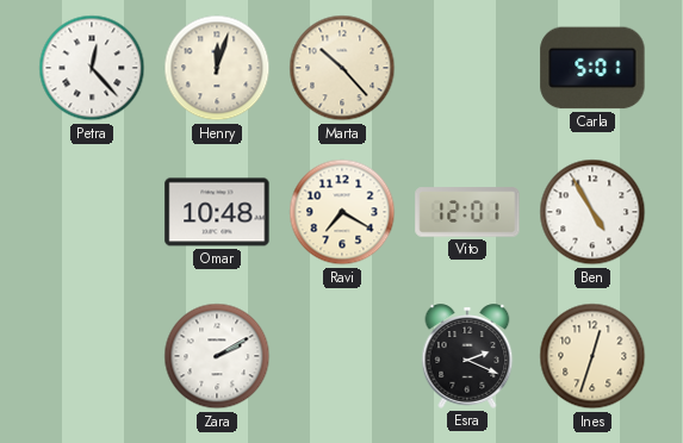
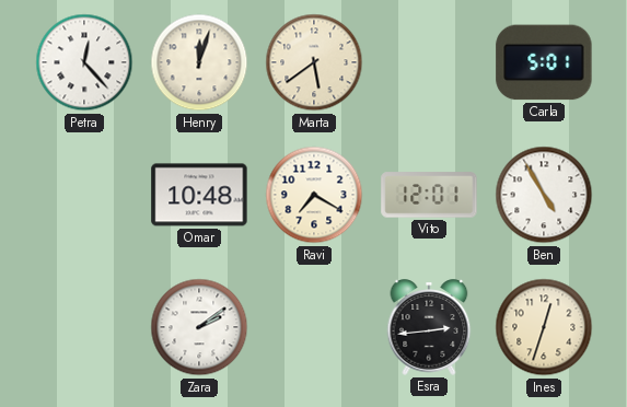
Marta: 10:23 -> 5:39 (314, 62)
Zara: 2:10 -> 2:09 (199, 327)
Esra: 2:19 -> 2:44 (429, 327)
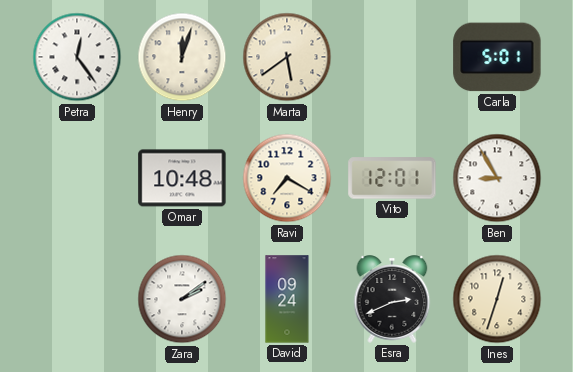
Petra: 12:23 -> 12:24 (77, 57)
Ben: 4:55 -> 8:55 (497, 178)
David: none -> 09:24 (287, 299)
Esra: 2:44 -> 2:41 (392, 299)
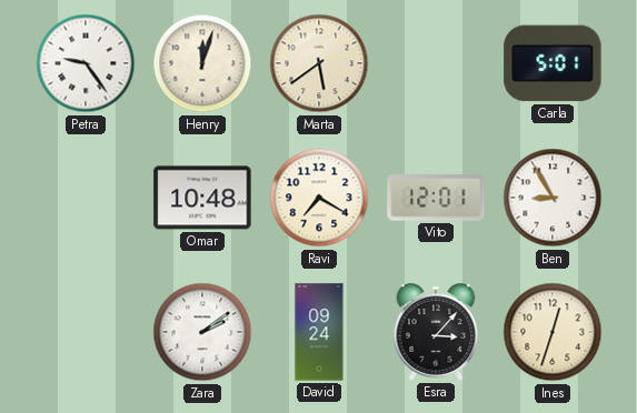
Petra: 12:24 -> 9:24 (86, 63)
Esra: 2:41 -> 3:07 (436, 332)
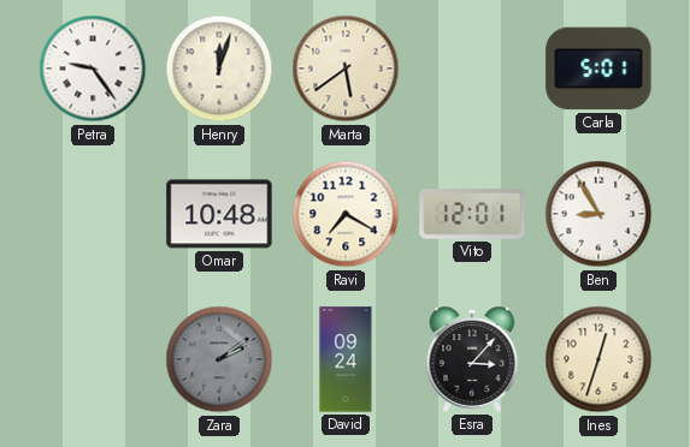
Zara dial: white -> grey (219, 359)
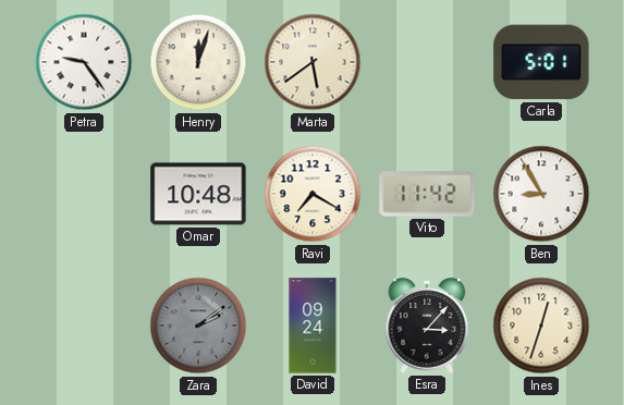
Vito: 12:01 -> 11:42 (427, 194)
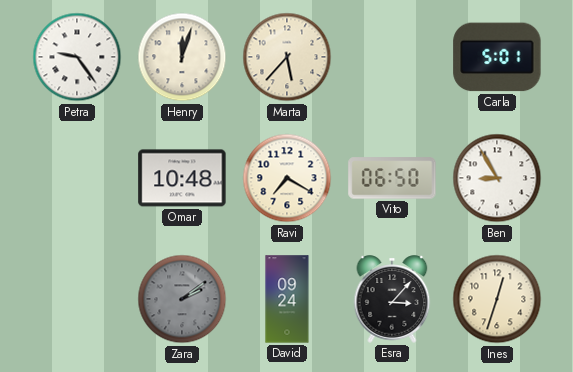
Marta: 5:39 -> 5:37 (287, 57)
Vito: 11:42 -> 06:50 (392, 178)
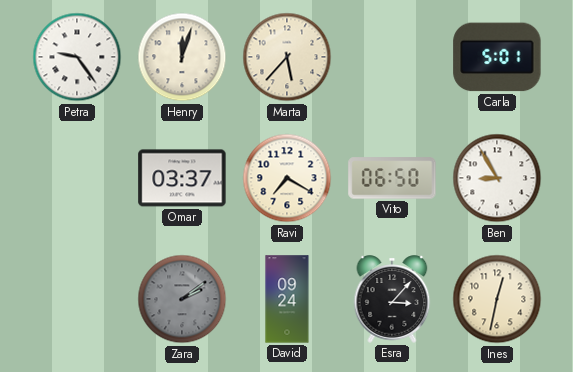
Omar: 10:48 -> 03:37 (182, 178)
Ines: 12:33 -> 12:32 (497, 299)
